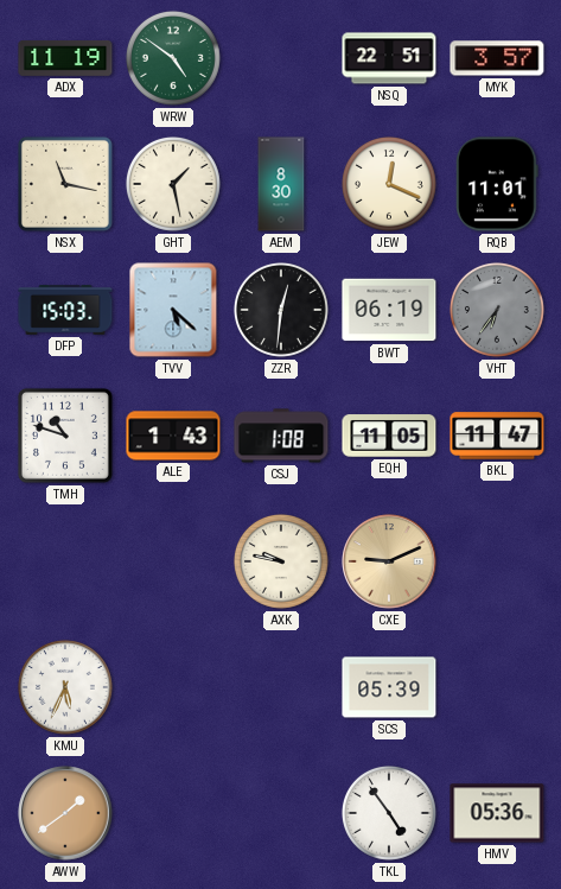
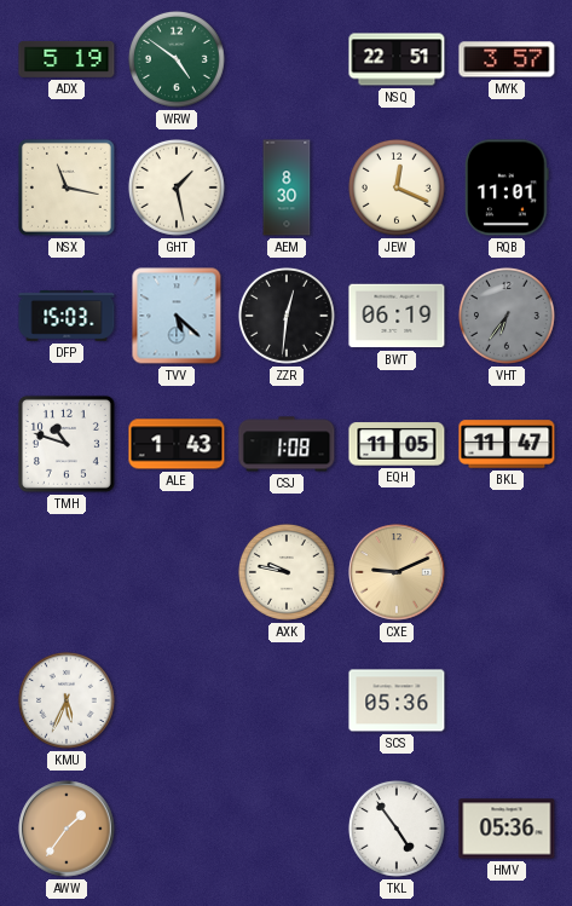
ADX: 11:19 -> 5:19 (67, 59)
SCS: 05:39 -> 05:36 (397, 700)
AWW: 1:39 -> 1:36 (67, 829)
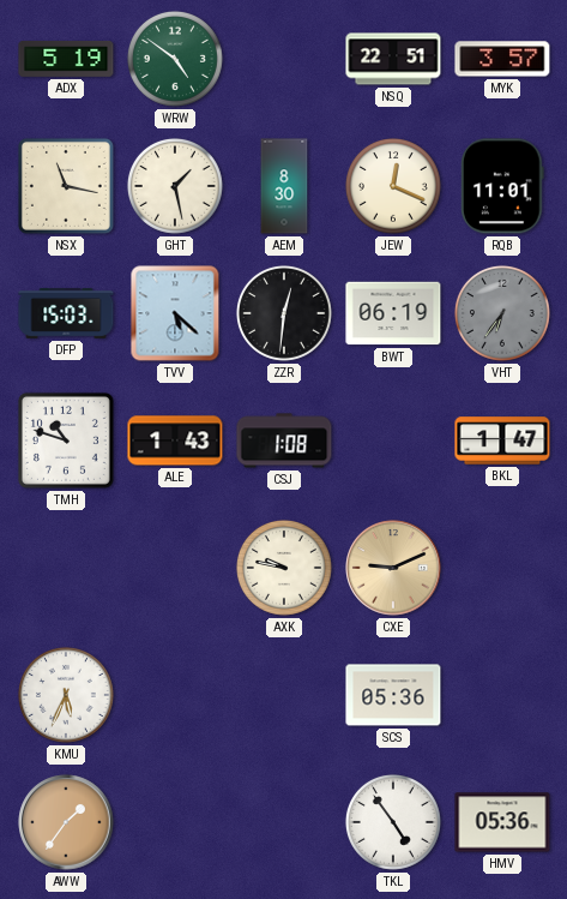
EQH: 11:05 -> none (397, 444)
BKL: 11:47 -> 1:47 (502, 440)
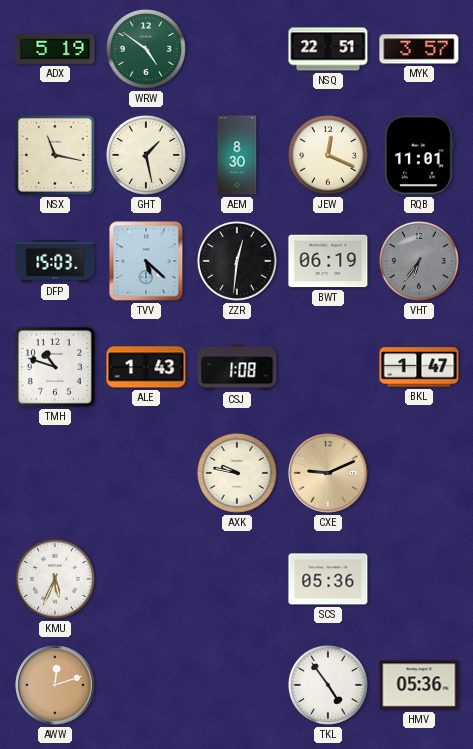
AWW: 1:36 -> 12:12 (55, 685)
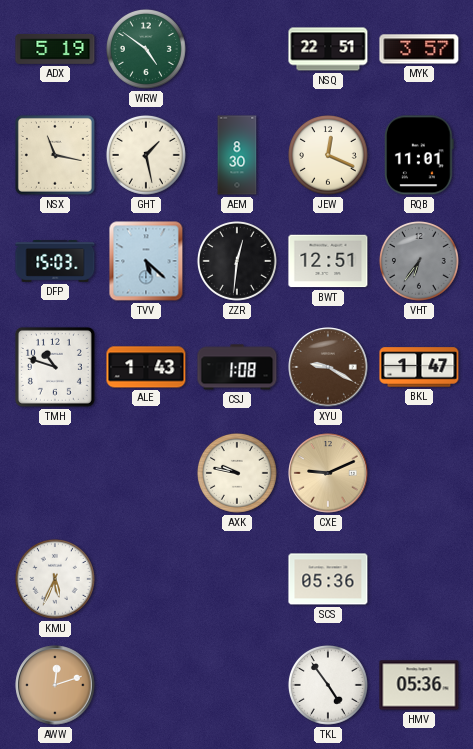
BWT: 06:19 -> 12:51 (328, 261)
XYU: none -> 9:20 (328, 367)
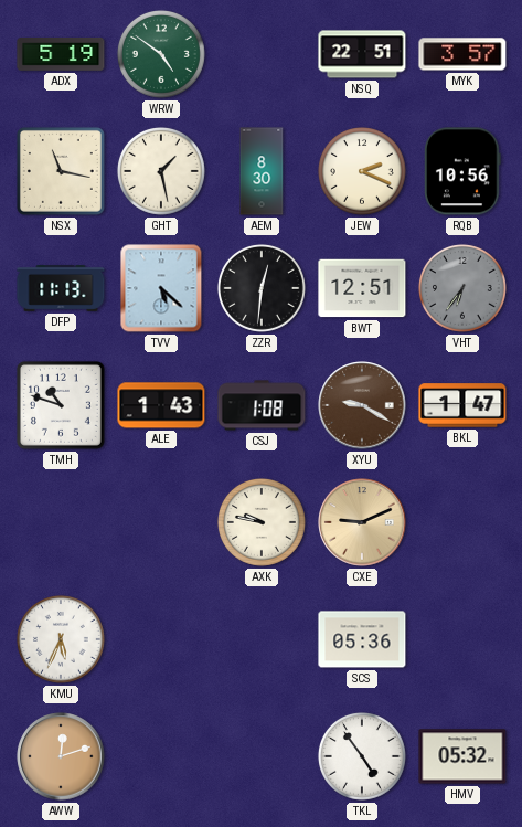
JEW: 12:19 -> 2:19 (362, 171)
RQB: 11:01 -> 10:56 (464, 171)
DFP: 15:03 -> 11:13 (61, 289)
HMV: 05:36 -> 05:32 (462, 756)
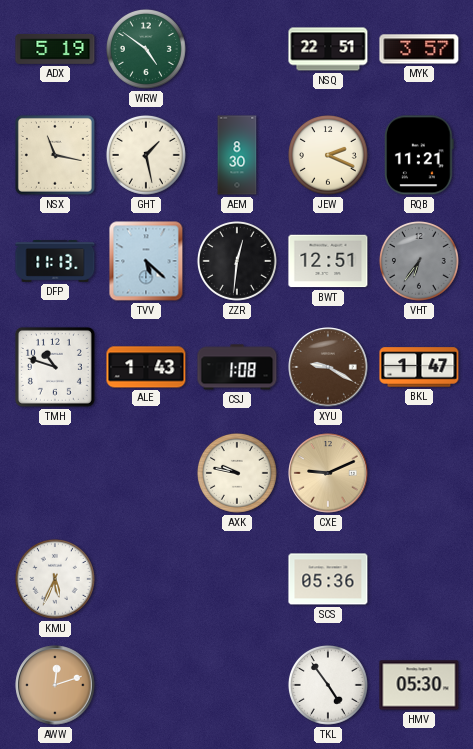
RQB: 10:56 -> 11:21 (420, 155)
HMV: 05:32 -> 05:30 (419, 685)
